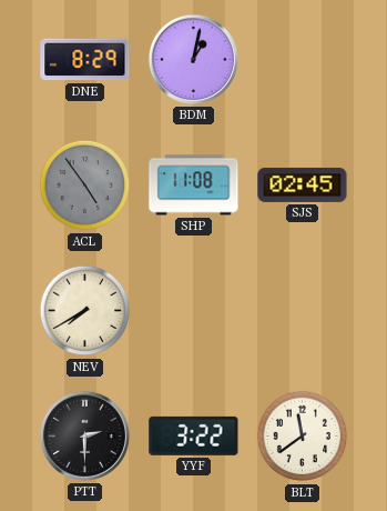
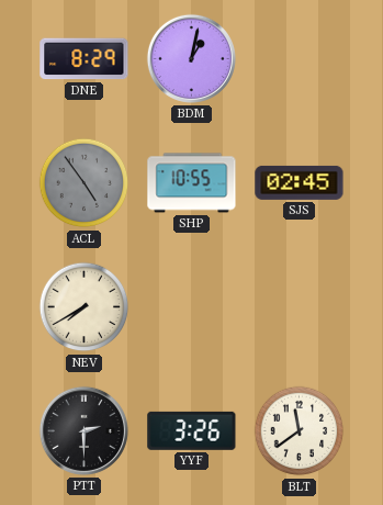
SHP: 11:08 -> 10:55 (192, 183)
YYF: 3:22 -> 3:26 (192, 430)
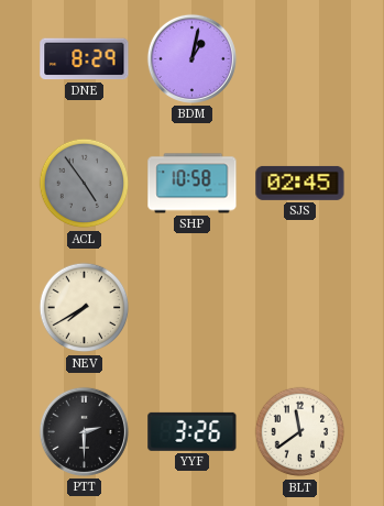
SHP: 10:55 -> 10:58 (193, 184)
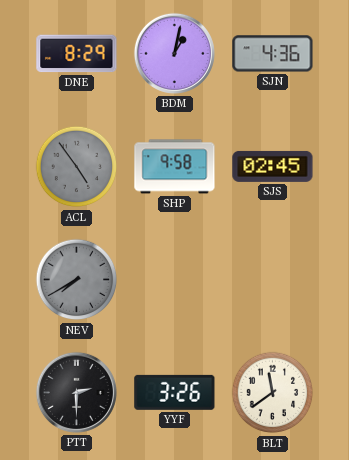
SJN: none -> 4:36 (273, 54)
SHP: 10:58 -> 9:58 (175, 167)
NEV dial: cream -> grey (77, 280)
